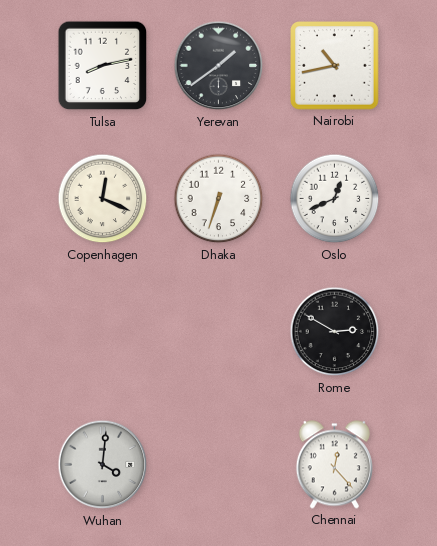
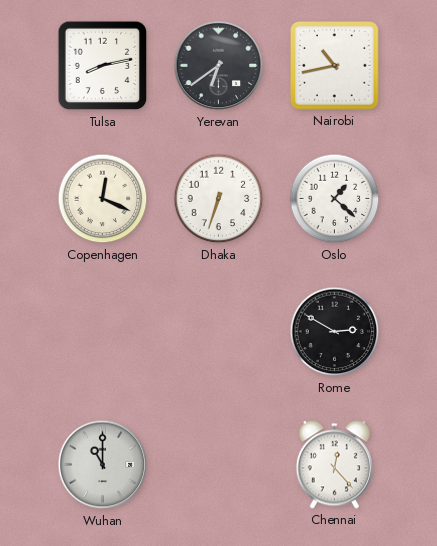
Yerevan: 1:39 -> 6:39 (219, 66)
Oslo: 12:41 -> 1:22 (335, 199)
Wuhan: 4:01 -> 11:00 (103, 465)
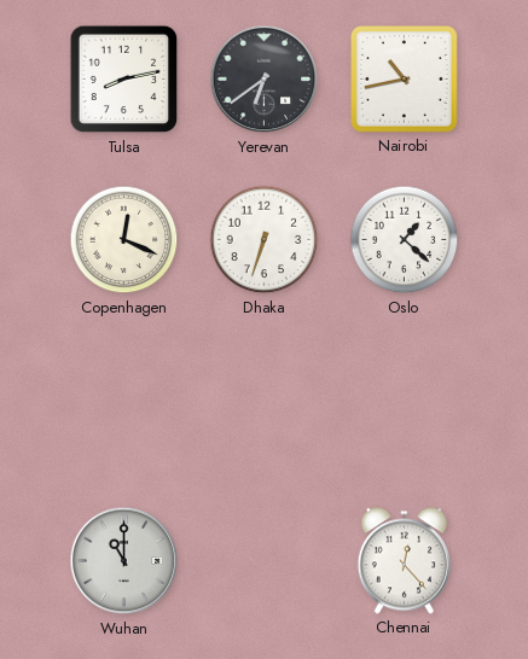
Rome: 2:50 -> none (335, 332)
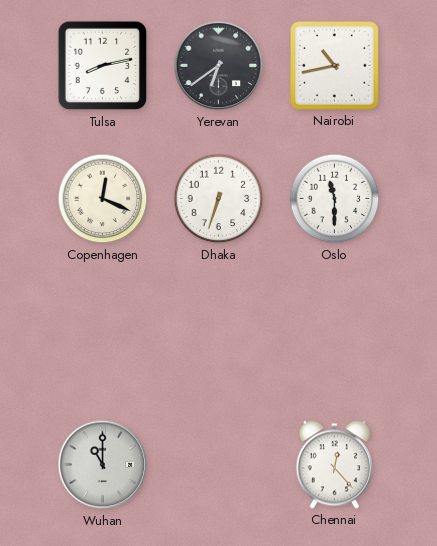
Oslo: 1:22 -> 11:30 (335, 199)
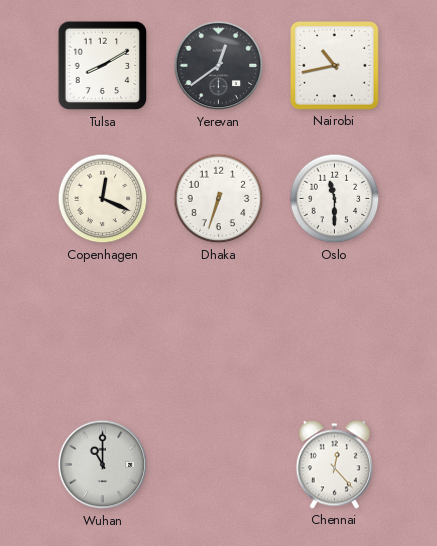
Tulsa: 8:13 -> 8:10 (103, 66)
Yerevan: 6:39 -> 12:39 (219, 66)
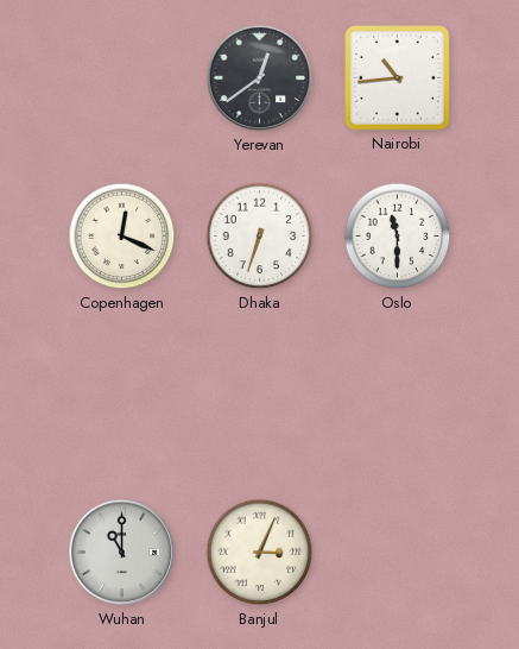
Tulsa: 8:10 -> none (103, 66)
Nairobi: 10:43 -> 10:44 (398, 78)
Banjul: none -> 3:04 (260, 553)
Chennai: 12:23 -> none (334, 465)
